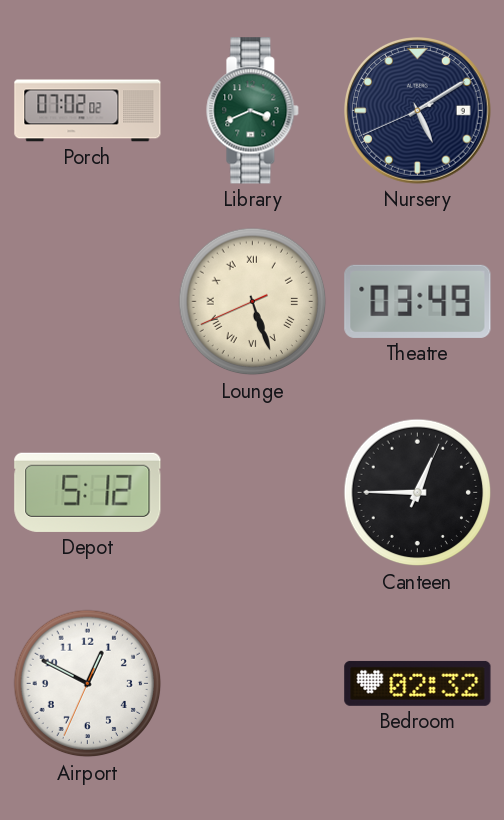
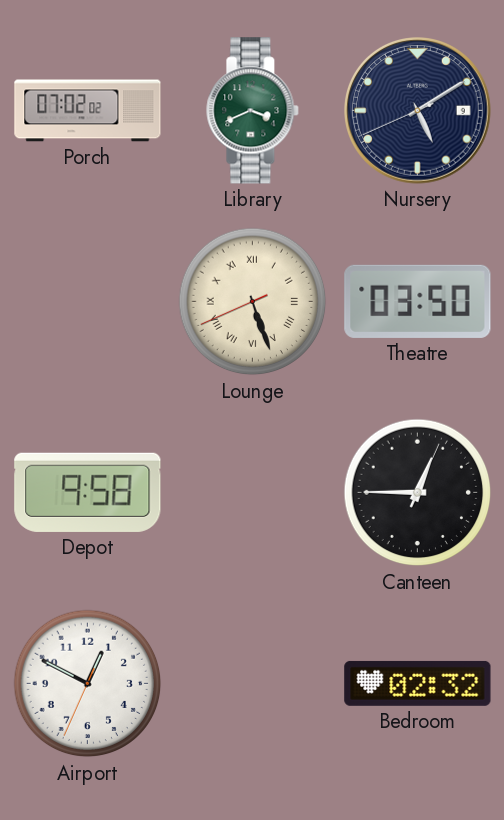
Theatre: 03:49 -> 03:50 (418, 301)
Depot: 5:12 -> 9:58 (88, 492)
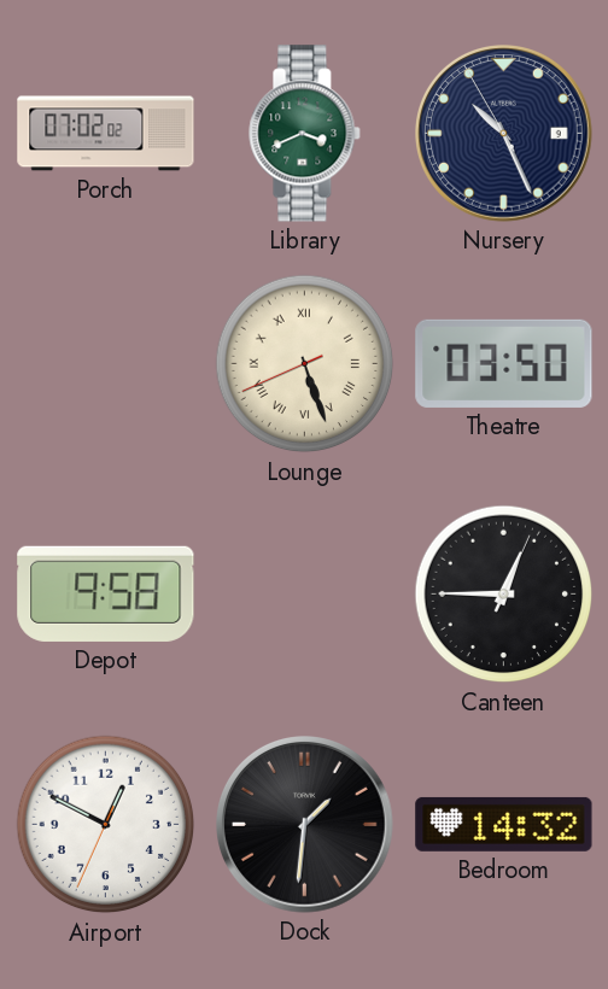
Nursery: 5:09 -> 10:25 (504, 134)
Dock: none -> 1:31 (305, 825)
Bedroom: 02:32 -> 14:32 (504, 824)
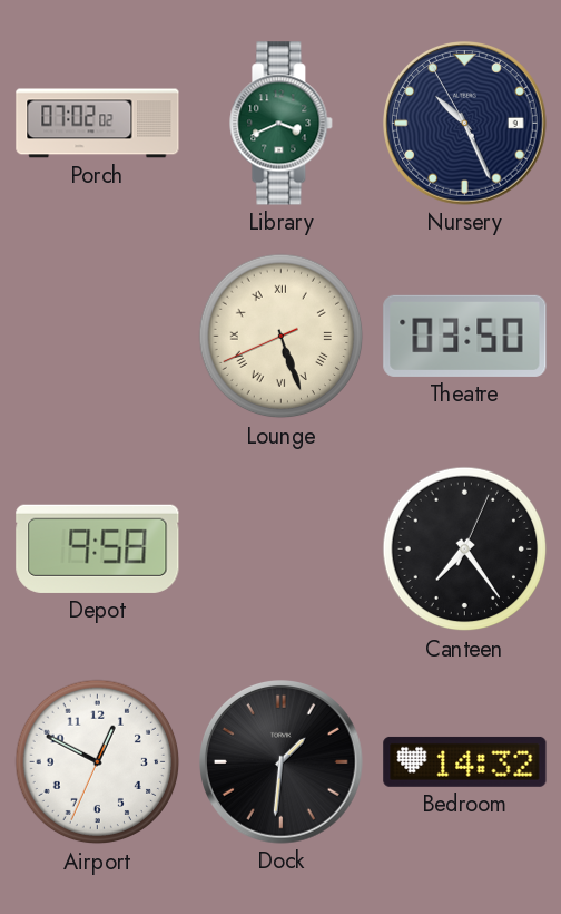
Canteen: 12:45 -> 7:24 (465, 550)
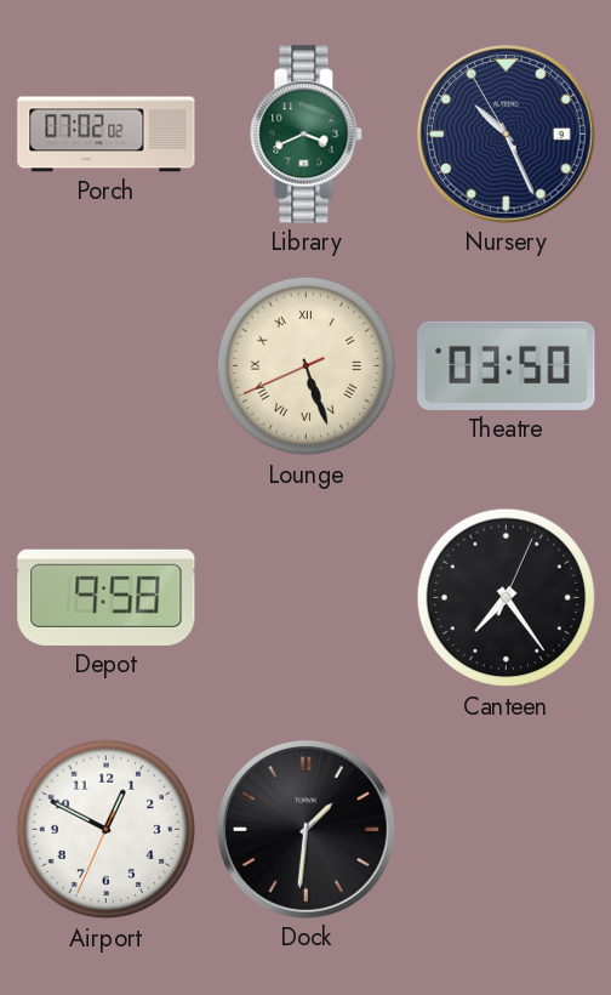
Bedroom: 14:32 -> none (465, 761)
